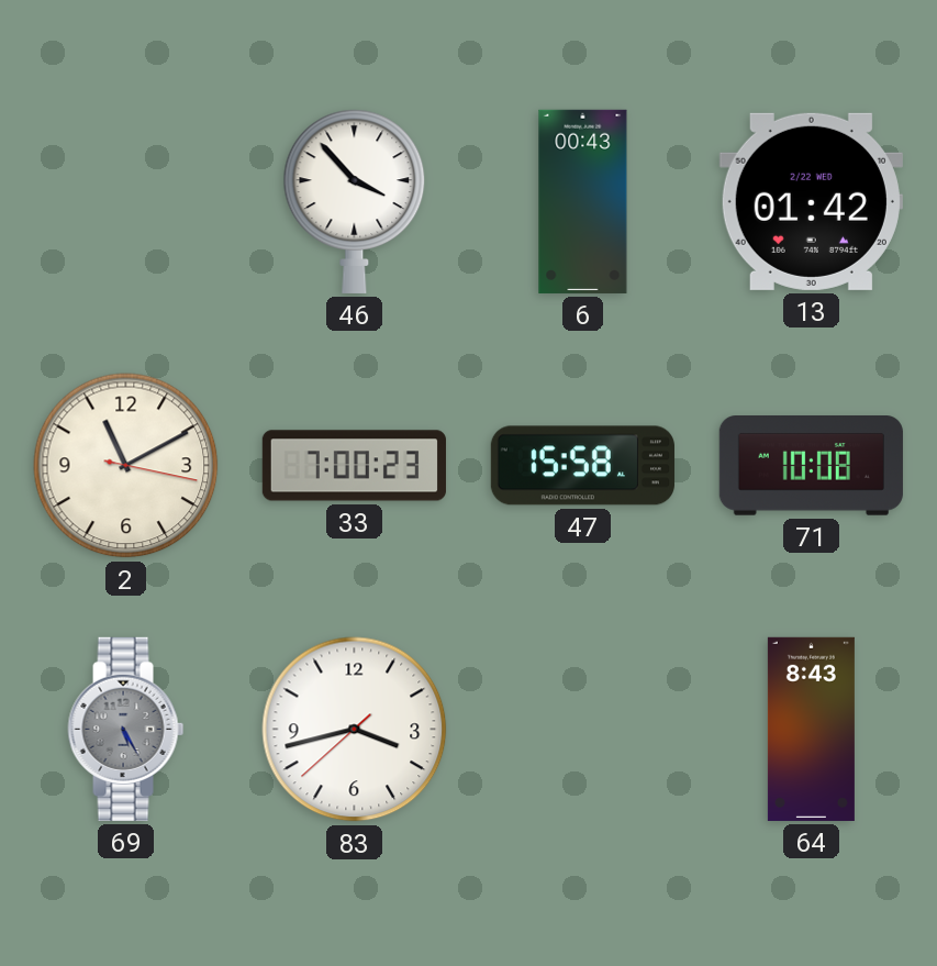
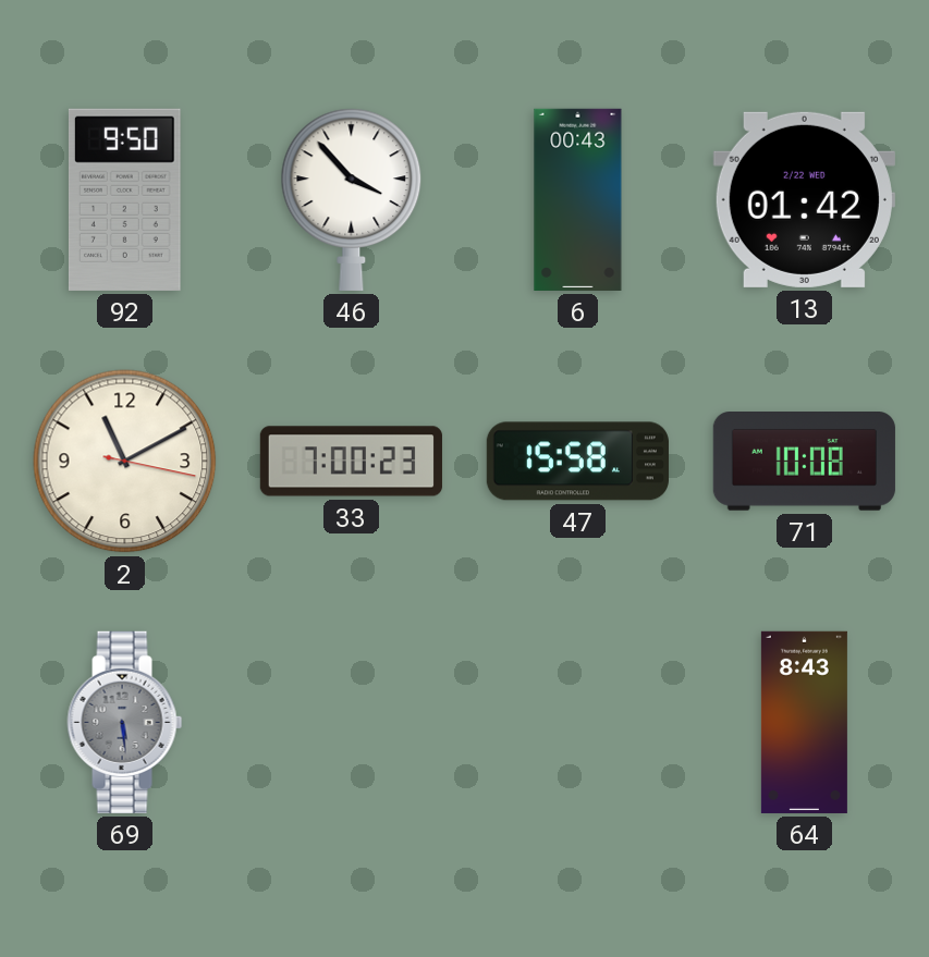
92: none -> 9:50 (125, 199)
69: 5:25 -> 5:29 (125, 722)
83: 3:42 -> none (355, 730)
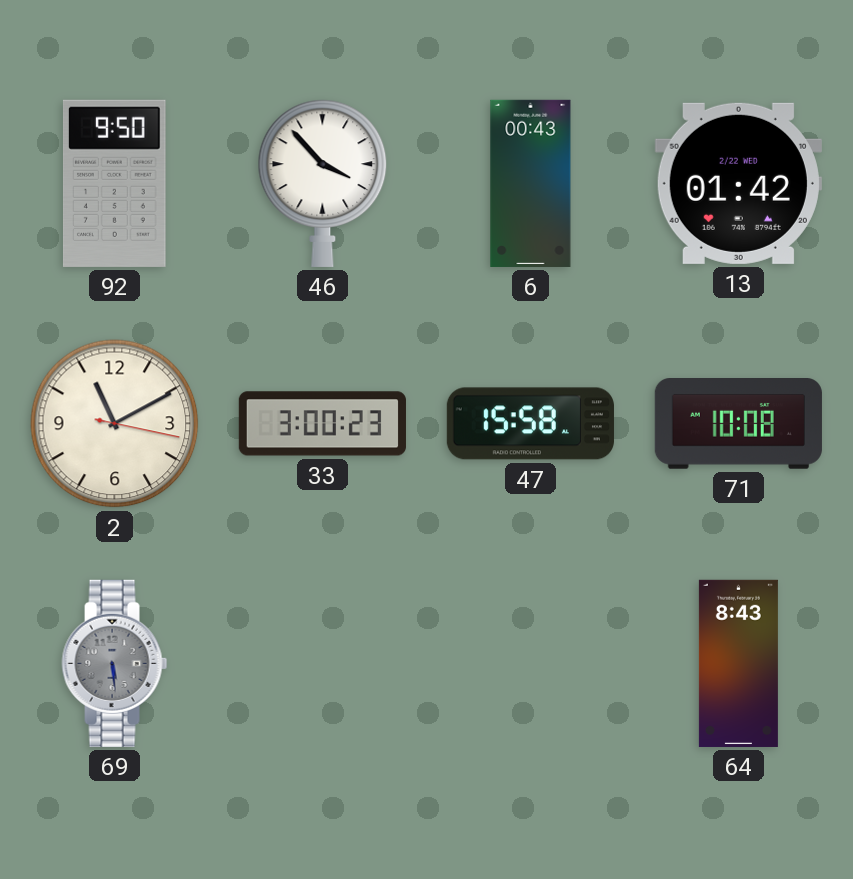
33: 7:00 -> 3:00 (322, 424)
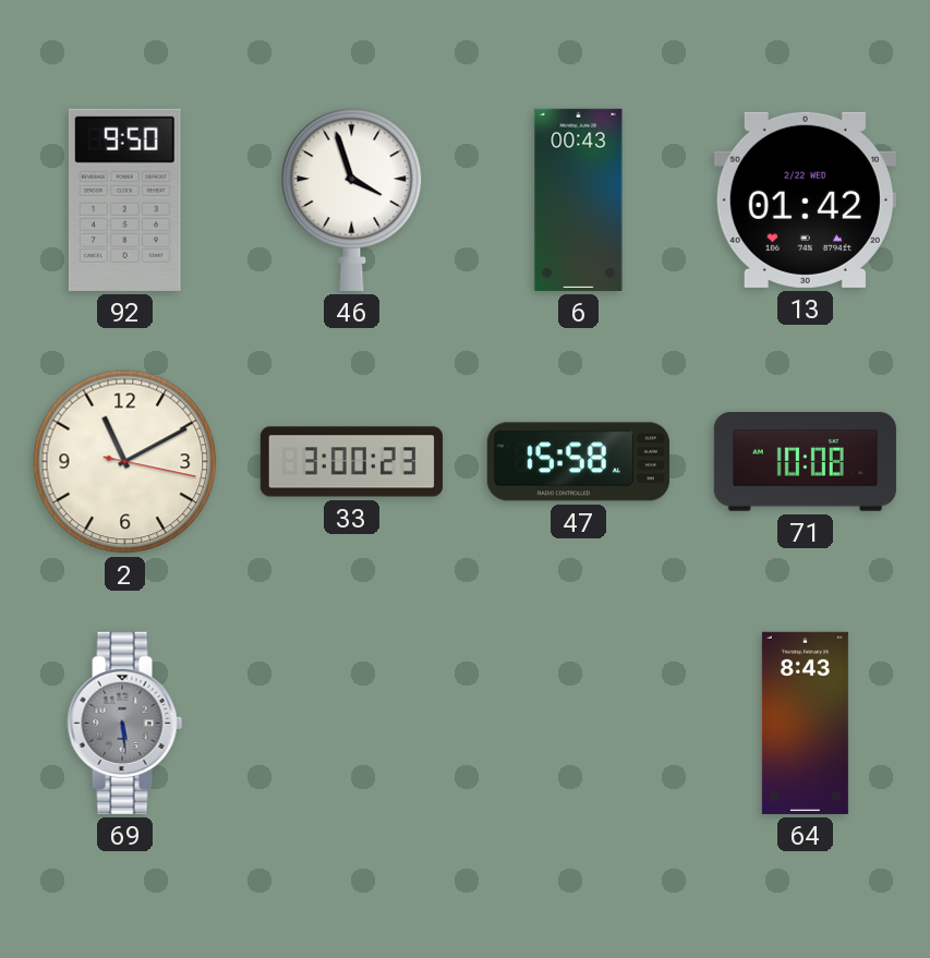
46: 3:53 -> 3:57 (352, 199)
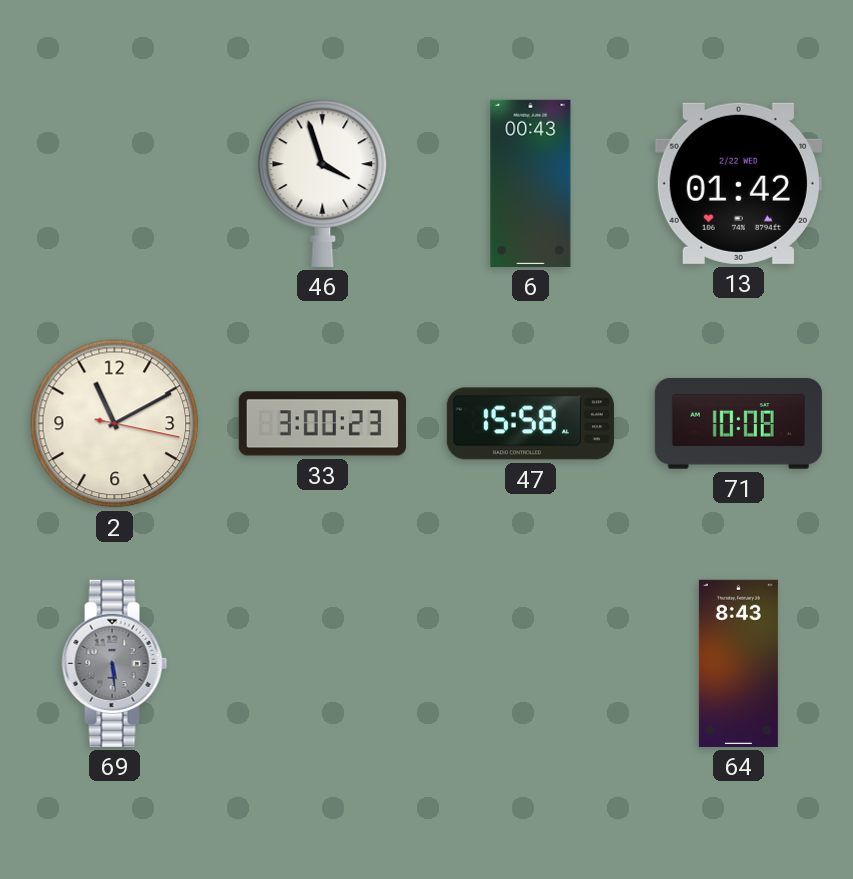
92: 9:50 -> none (125, 199)
